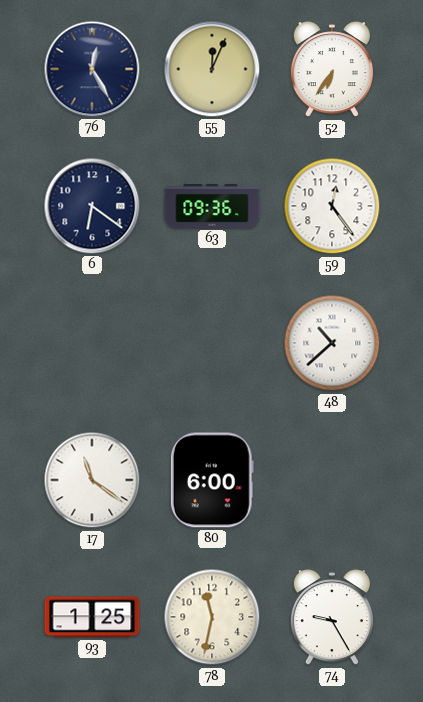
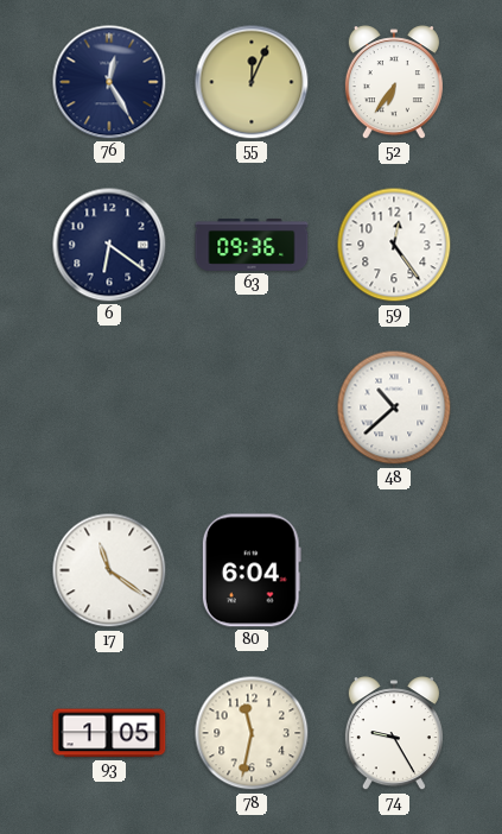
80: 6:00 -> 6:04 (252, 570)
93: 1:25 -> 1:05 (109, 733)
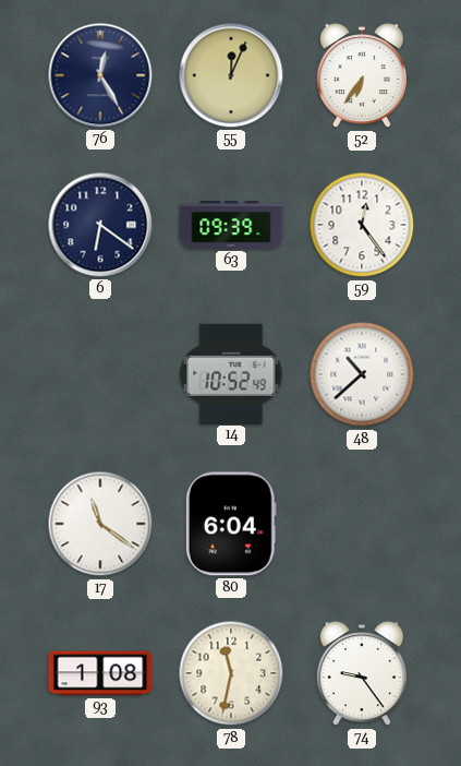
63: 09:36 -> 09:39 (231, 226)
14: none -> 10:52 (231, 373)
93: 1:05 -> 1:08 (100, 673)
74: 9:25 -> 9:24 (362, 674)
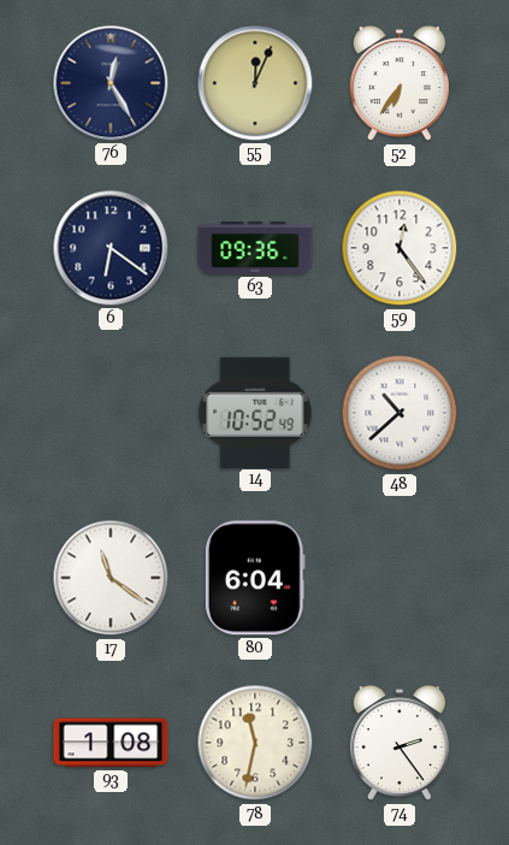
63: 09:39 -> 09:36 (255, 249)
74: 9:24 -> 2:24 (399, 744)
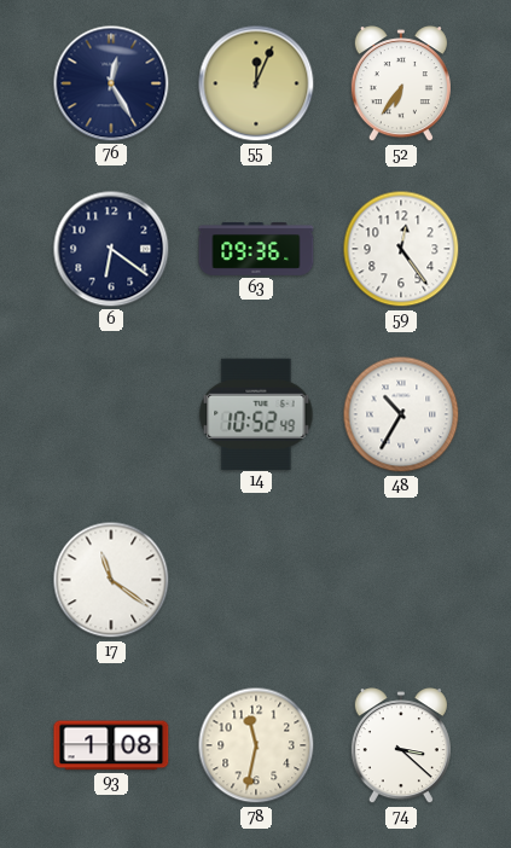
48: 10:38 -> 10:35 (401, 414)
80: 6:04 -> none (255, 578)
74: 2:24 -> 3:22 (401, 747)
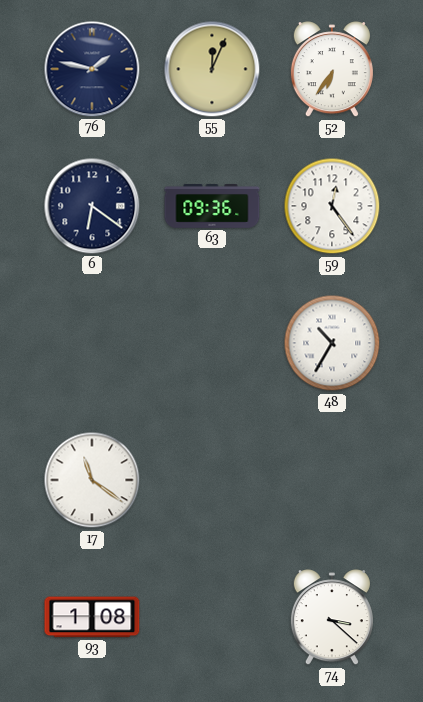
76: 12:25 -> 1:47 (92, 69)
14: 10:52 -> none (256, 413)
78: 11:32 -> none (256, 745)
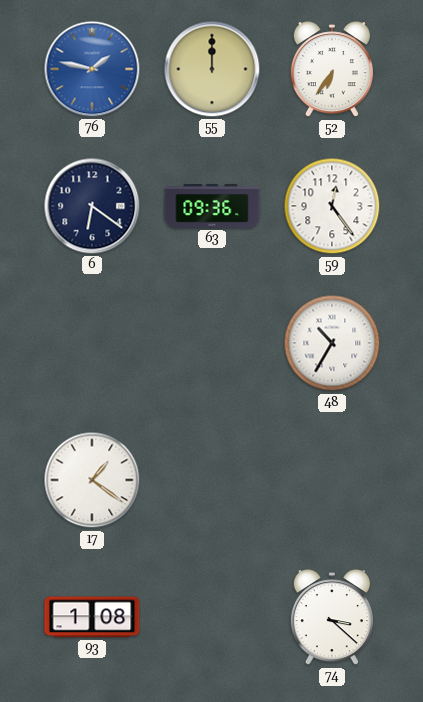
76 dial: navy -> blue (92, 69)
55: 12:04 -> 12:00 (212, 69)
17: 11:21 -> 1:21 (92, 480)
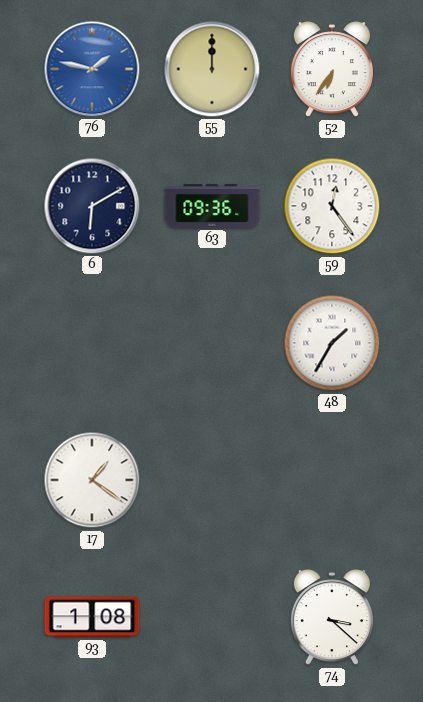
6: 6:21 -> 6:10 (92, 206)
48: 10:35 -> 1:35 (332, 343)
